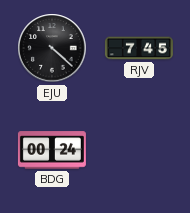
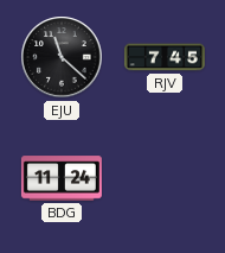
EJU: 4:22 -> 11:22 (62, 57)
BDG: 00:24 -> 11:24 (62, 178)
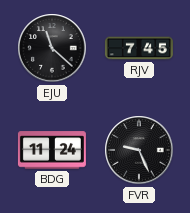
FVR: none -> 9:26 (139, 150)
